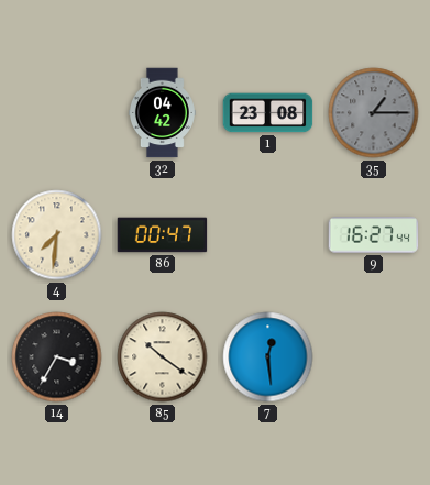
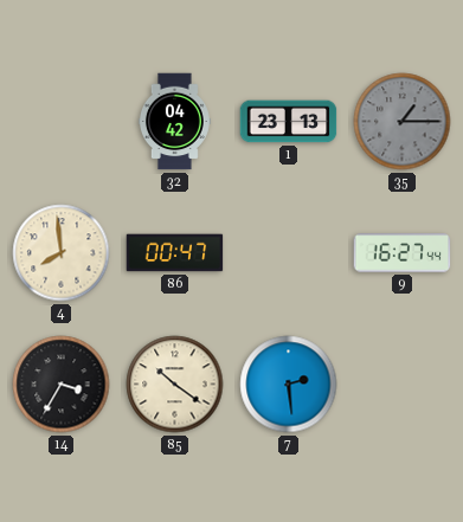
1: 23:08 -> 23:13 (289, 122)
4: 7:31 -> 7:59 (62, 253)
7: 12:29 -> 2:29 (289, 385)
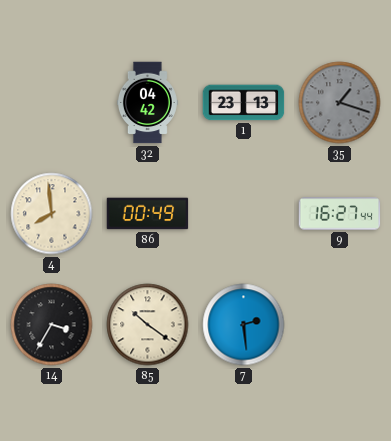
35: 1:15 -> 1:18 (340, 103)
86: 00:47 -> 00:49 (148, 214)
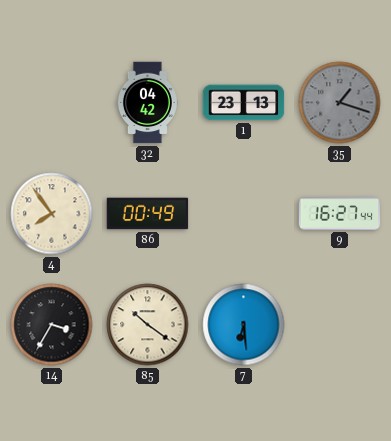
4: 7:59 -> 7:54 (52, 214)
7: 2:29 -> 6:29 (244, 325)
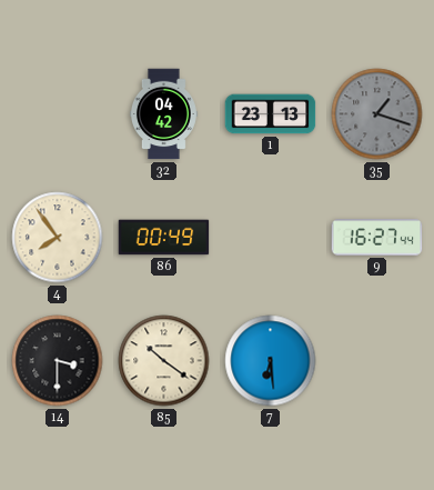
14: 3:35 -> 3:30 (58, 361)
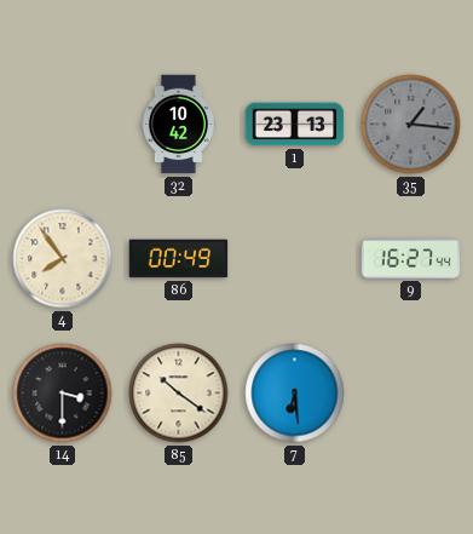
32: 04:42 -> 10:42 (178, 125)
35: 1:18 -> 1:16 (411, 125)
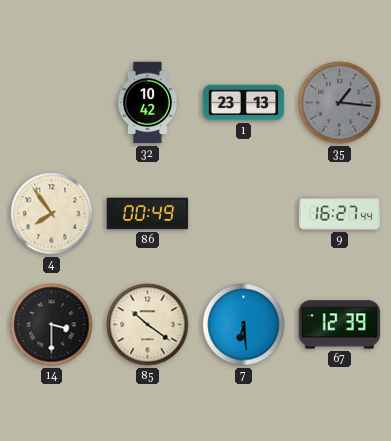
67: none -> 12:39 (340, 325)
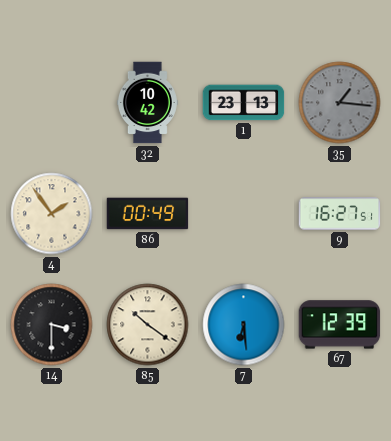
4: 7:54 -> 1:54 (52, 214)
9: 16:27:44 -> 16:27:51 (340, 214)
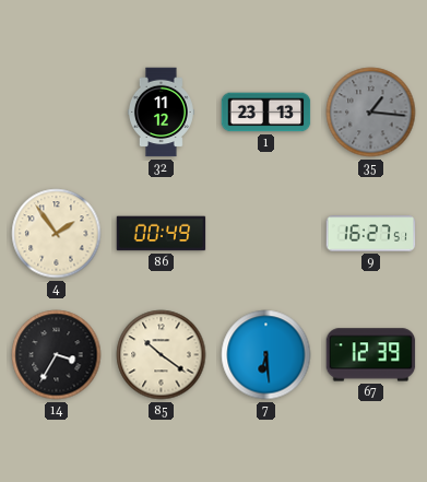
32: 10:42 -> 11:12 (161, 113)
14: 3:30 -> 3:35 (57, 355)
